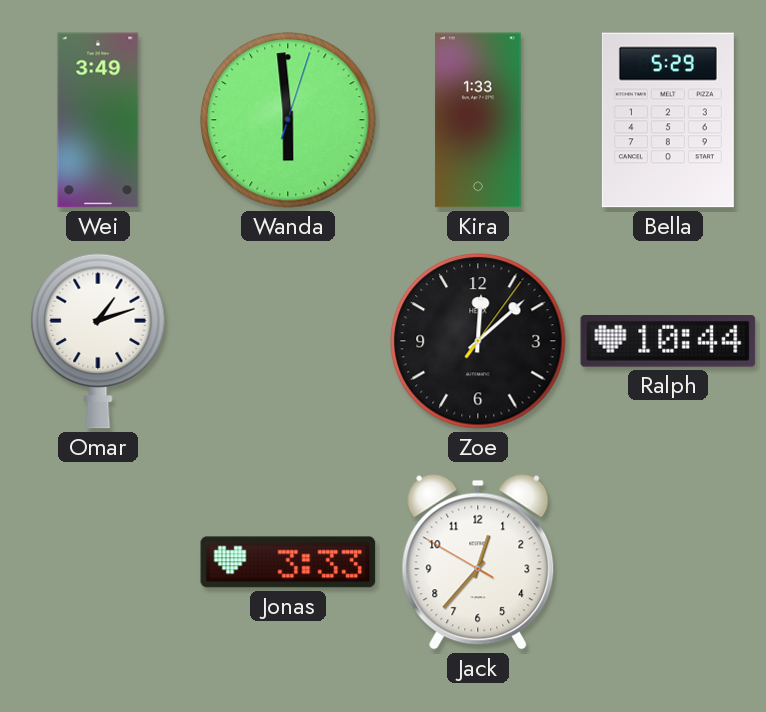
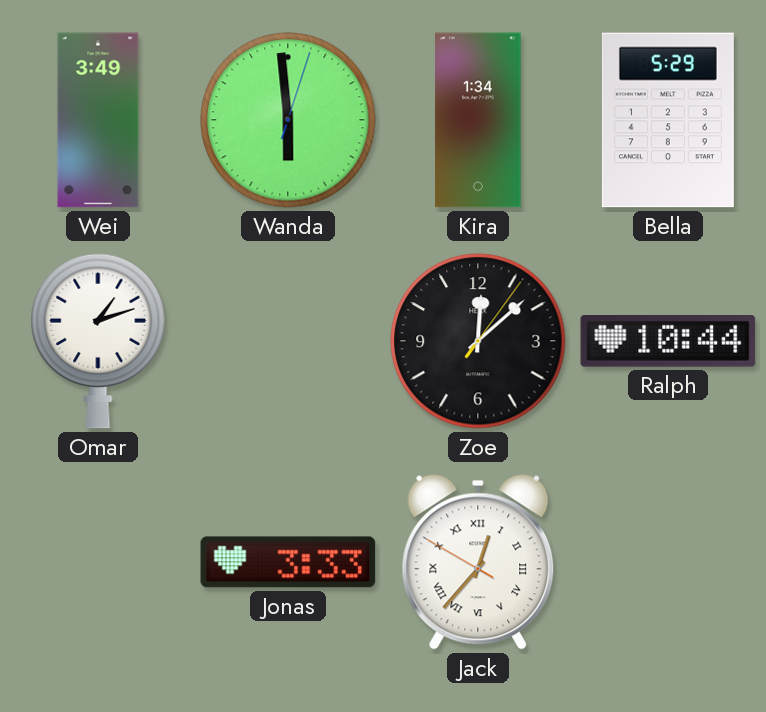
Kira: 1:33 -> 1:34 (478, 120)
Jack numerals: Arabic -> Roman (478, 562)
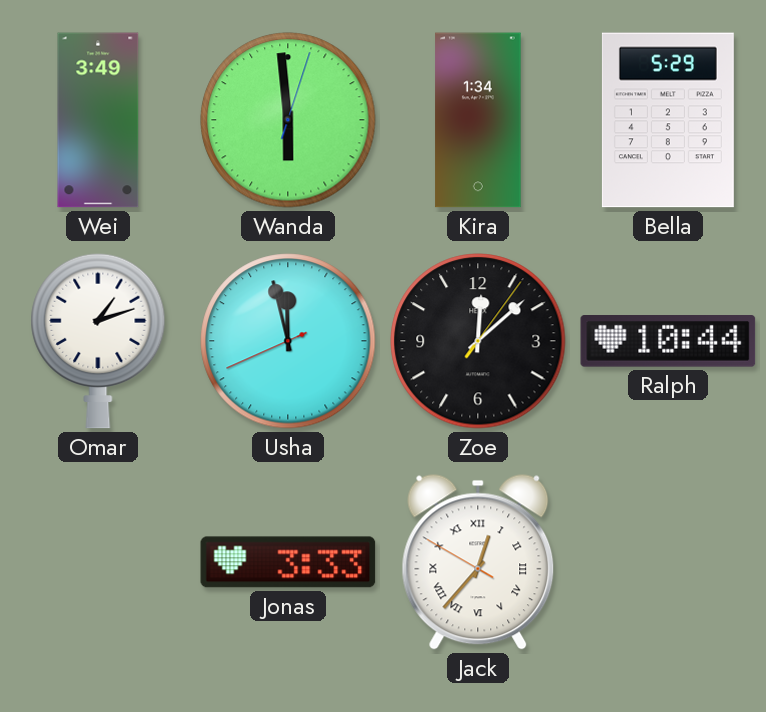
Usha: none -> 11:57 (288, 341)
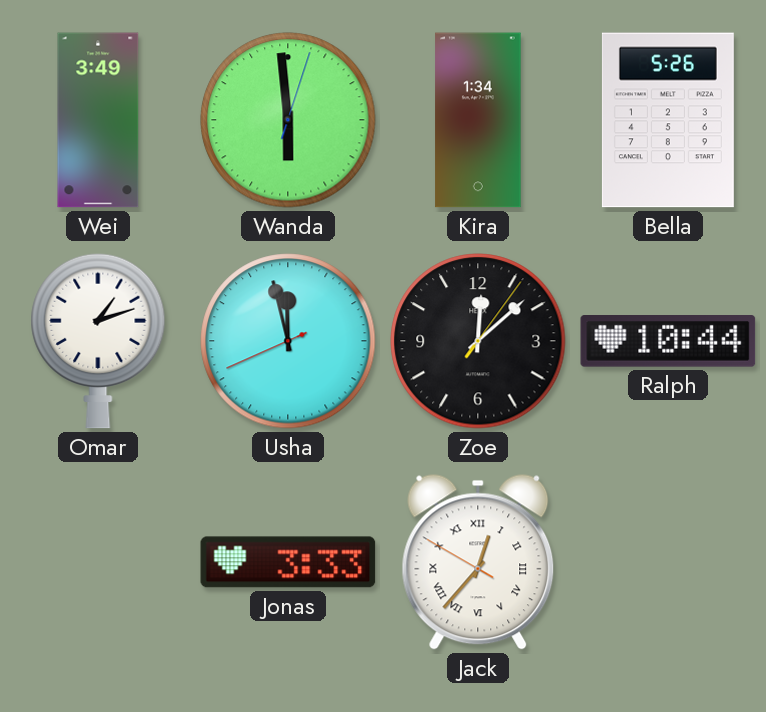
Bella: 5:29 -> 5:26 (668, 120)
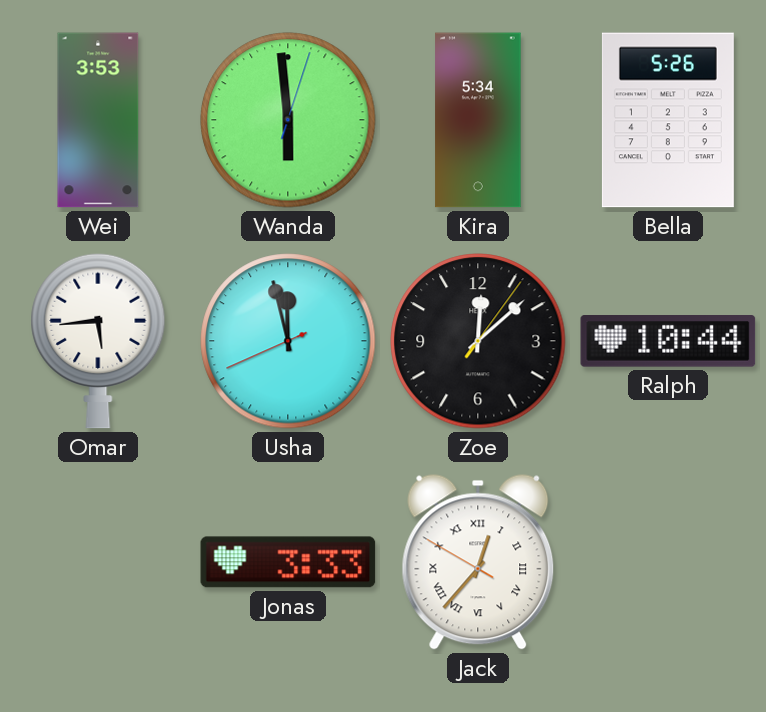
Wei: 3:49 -> 3:53 (98, 120)
Kira: 1:34 -> 5:34 (478, 120)
Omar: 1:12 -> 5:44 (98, 341)
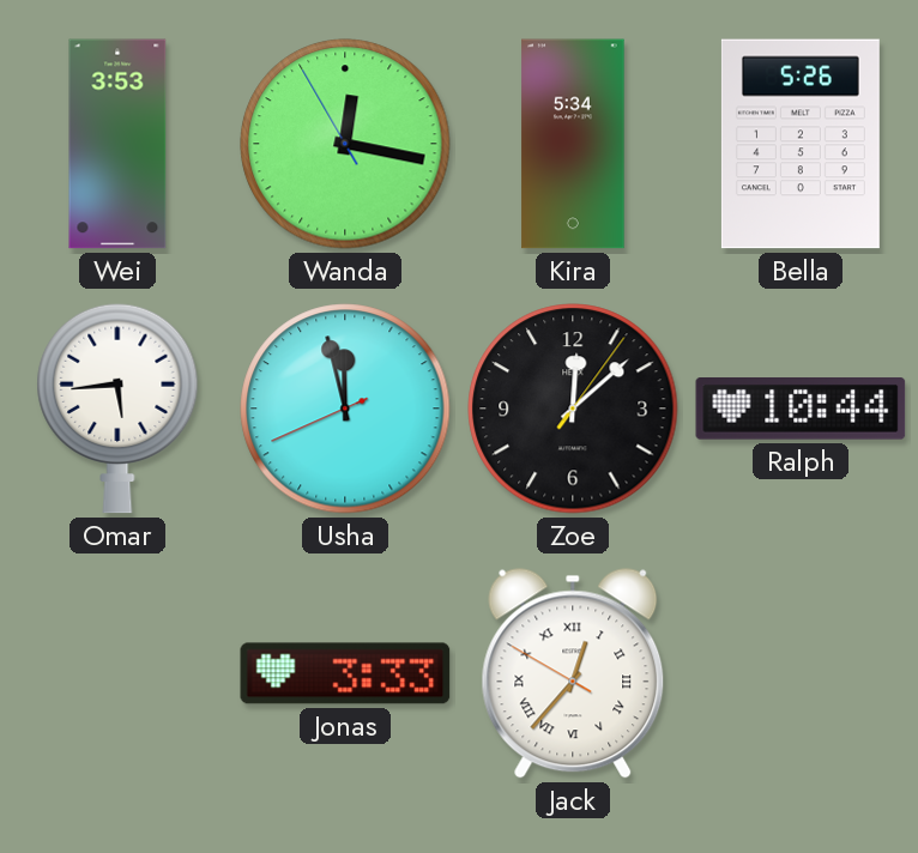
Wanda: 5:59 -> 12:16 (345, 144)
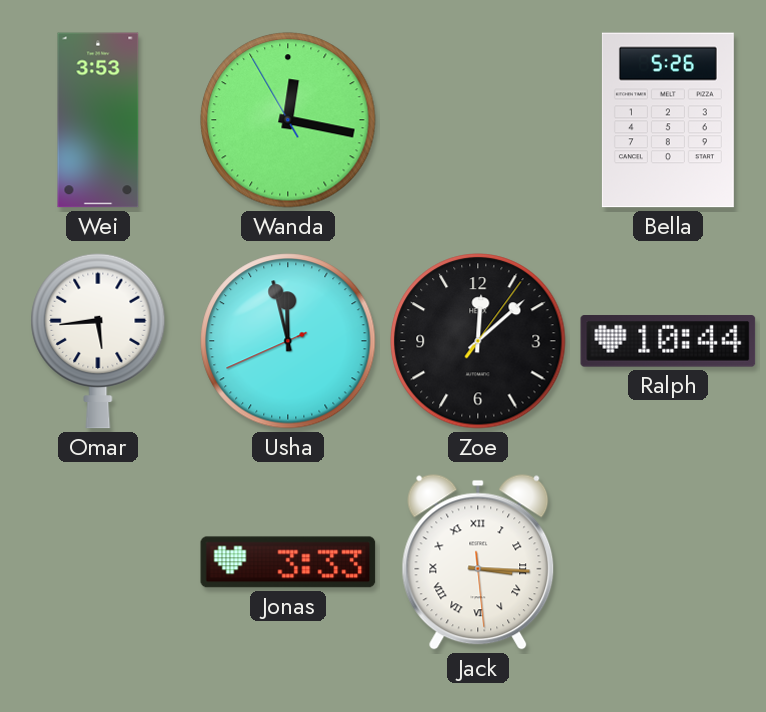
Kira: 5:34 -> none (573, 144)
Jack: 12:36 -> 3:15 (478, 562)
